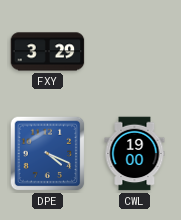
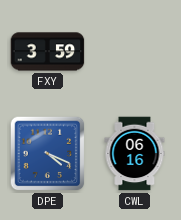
FXY: 3:29 -> 3:59 (48, 52)
CWL: 19:00 -> 06:16 (135, 154)
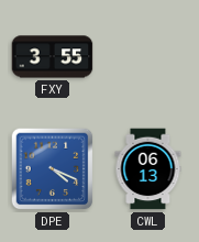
FXY: 3:59 -> 3:55 (53, 57)
CWL: 06:16 -> 06:13 (148, 169)
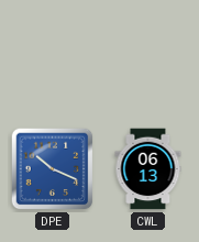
FXY: 3:55 -> none (53, 57)
DPE: 4:19 -> 10:19 (53, 169)
